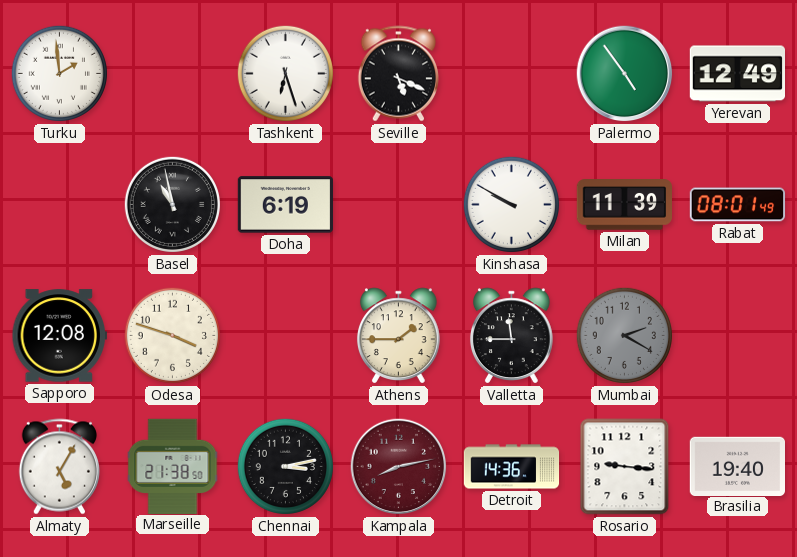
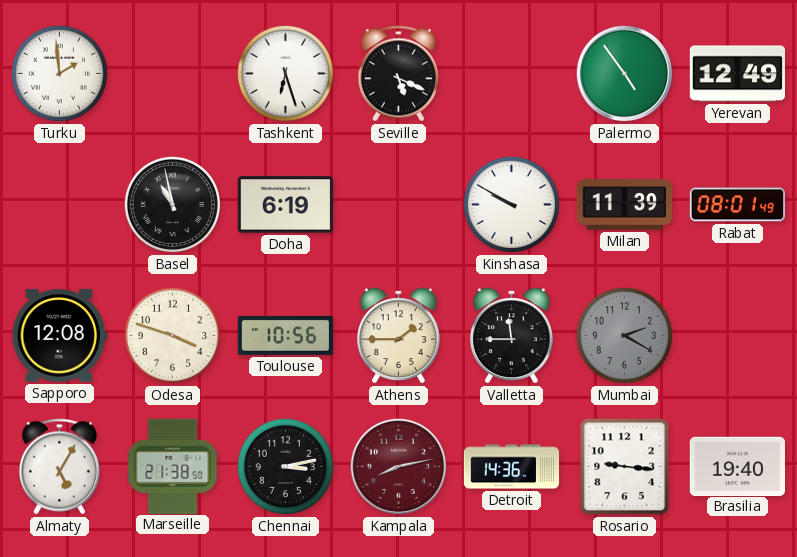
Toulouse: none -> 10:56 (286, 336)
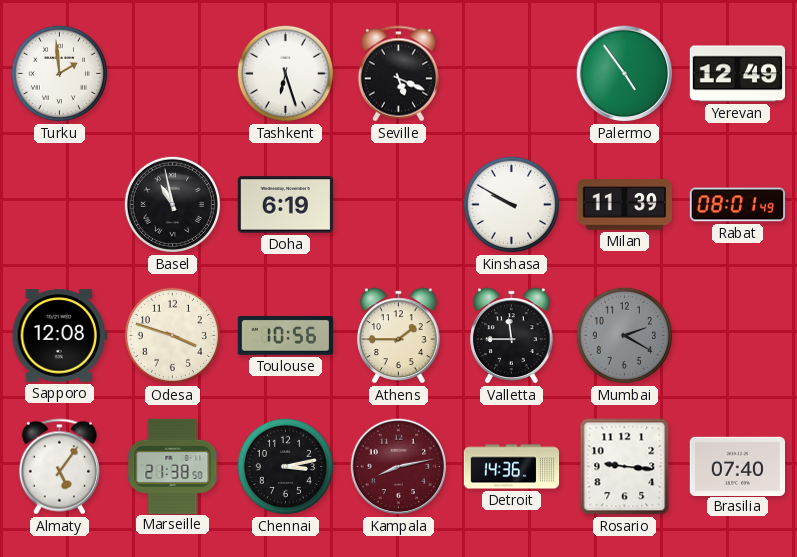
Almaty: 5:05 -> 5:06 (59, 467)
Brasilia: 19:40 -> 07:40 (738, 466)
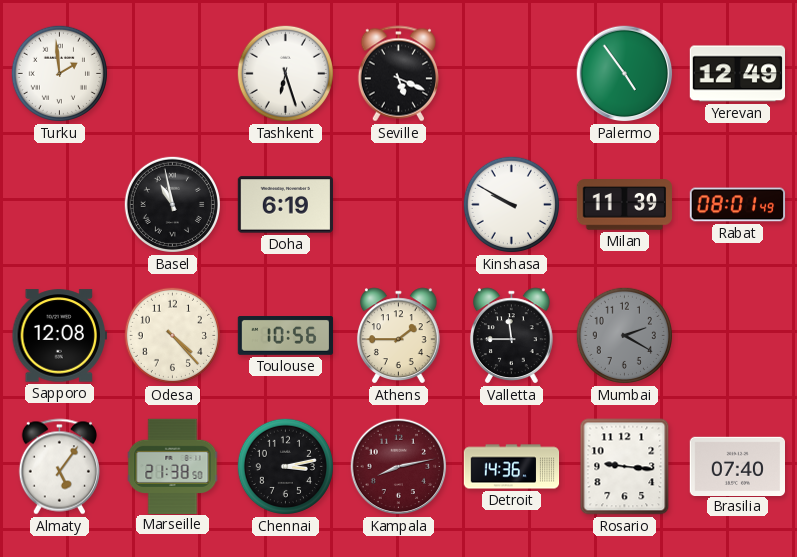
Odesa: 3:48 -> 4:23 (172, 335)
